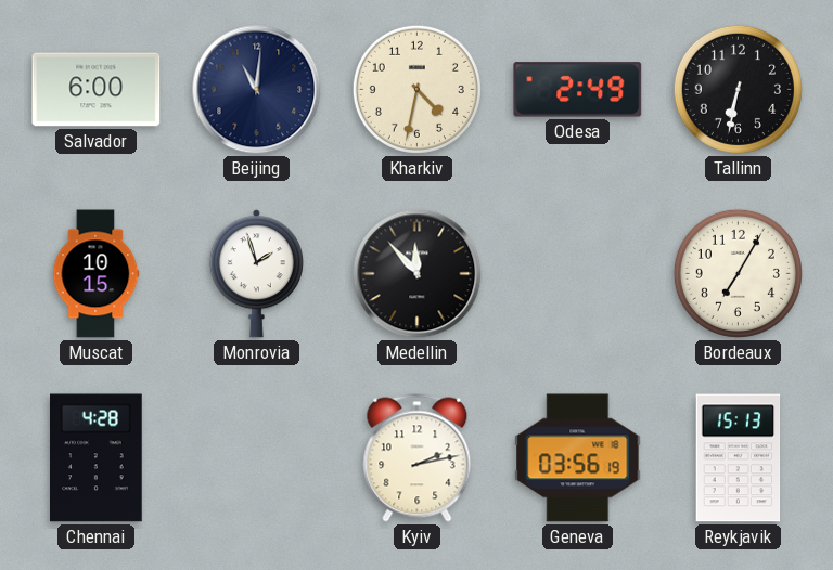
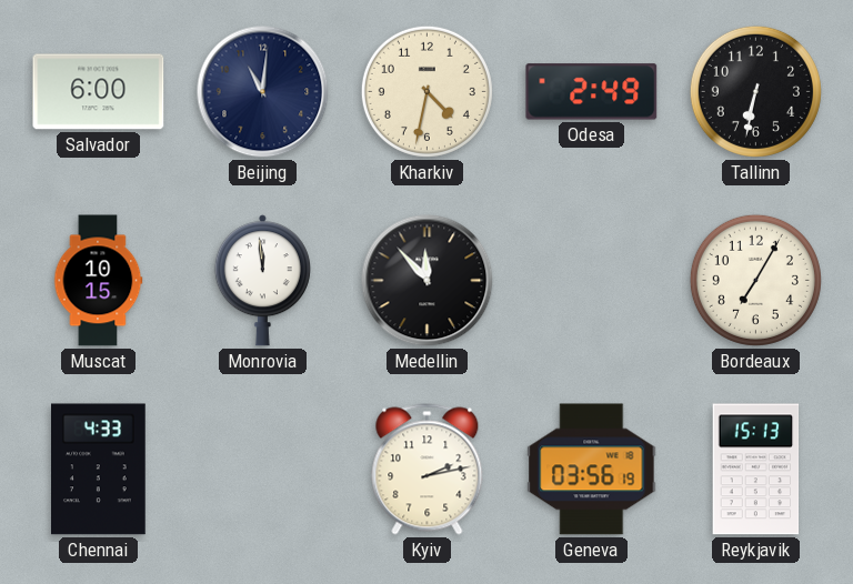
Monrovia: 1:57 -> 11:59 (262, 281)
Chennai: 4:28 -> 4:33 (99, 470)
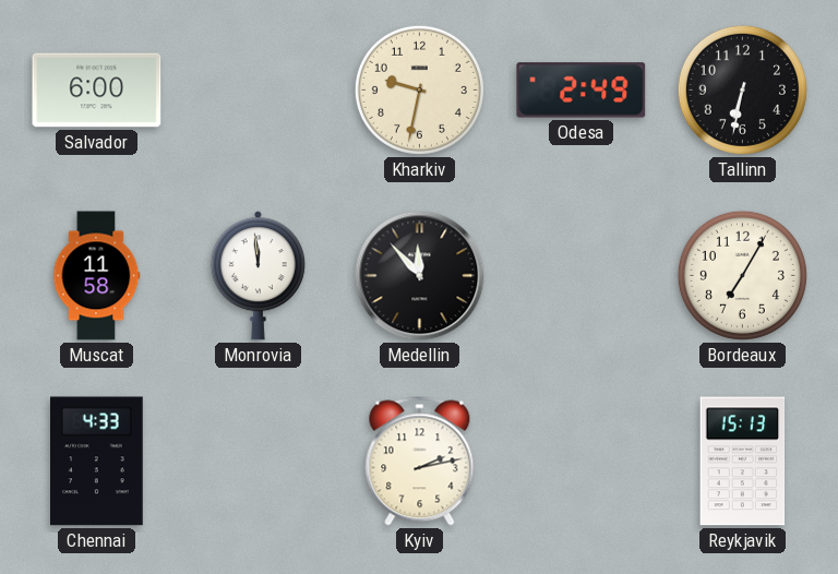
Beijing: 11:01 -> none (263, 92)
Kharkiv: 4:32 -> 9:32 (419, 89)
Muscat: 10:15 -> 11:58 (96, 276)
Geneva: 03:56 -> none (592, 470)
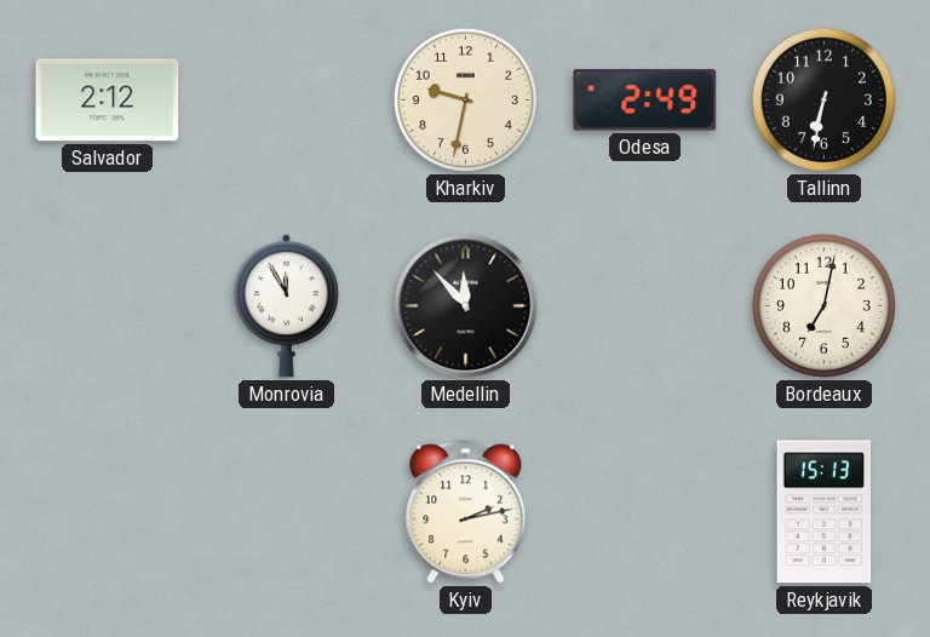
Salvador: 6:00 -> 2:12 (108, 101)
Muscat: 11:58 -> none (96, 276)
Monrovia: 11:59 -> 11:55 (286, 306)
Bordeaux: 7:05 -> 7:02 (823, 305)
Chennai: 4:33 -> none (97, 462)
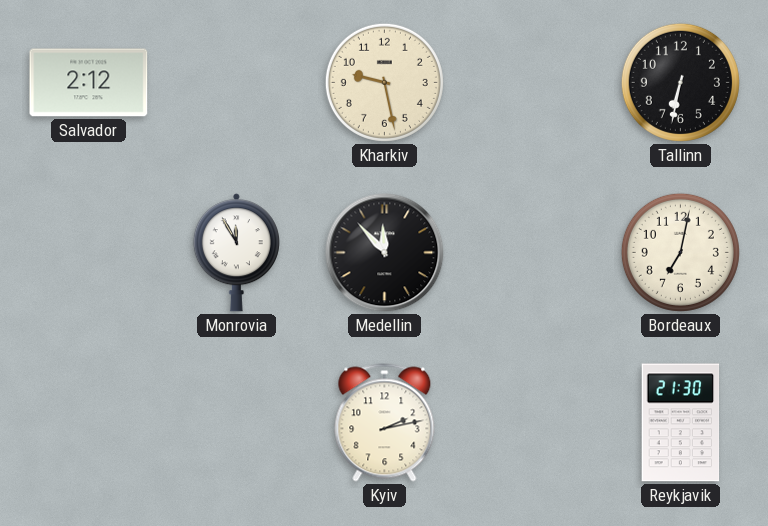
Kharkiv: 9:32 -> 9:28 (384, 82)
Odesa: 2:49 -> none (645, 101)
Reykjavik: 15:13 -> 21:30 (681, 423)
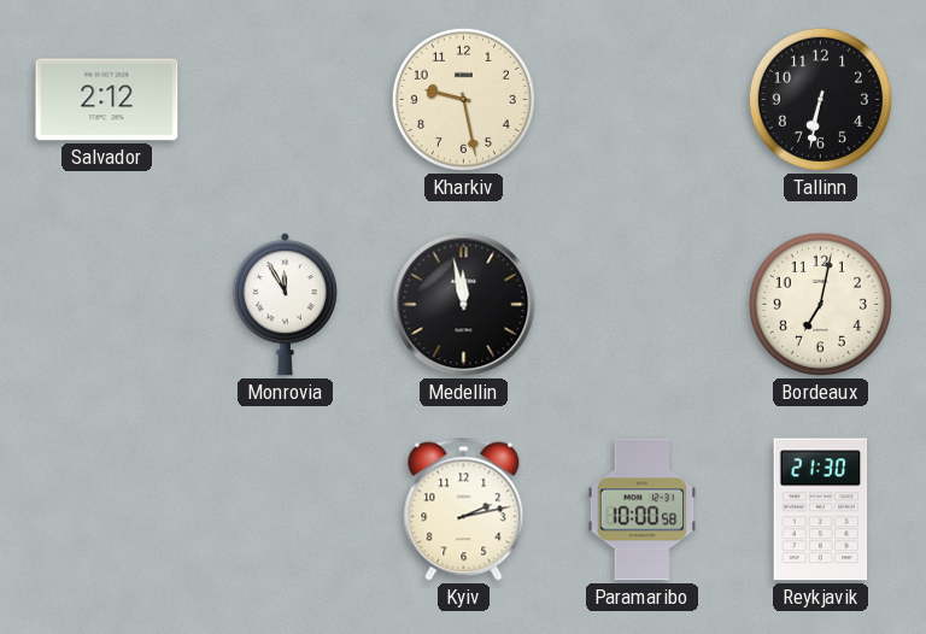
Medellin: 11:53 -> 11:58 (464, 305)
Paramaribo: none -> 10:00 (643, 510)
